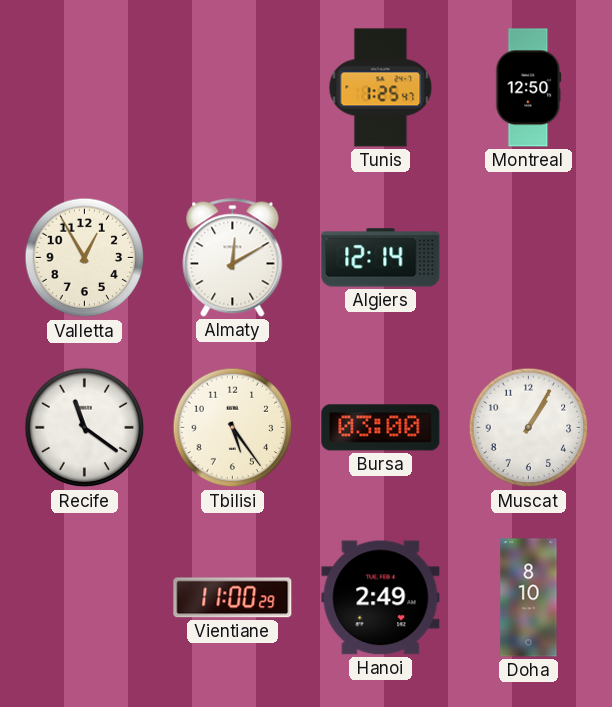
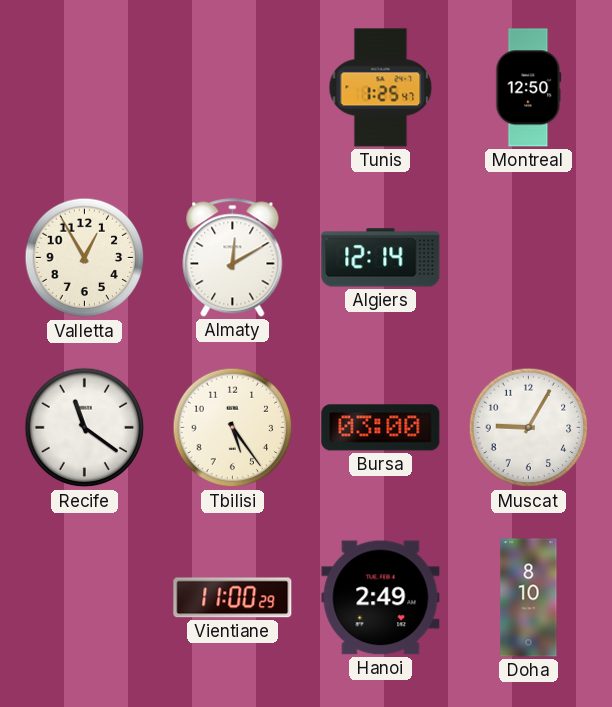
Muscat: 1:05 -> 9:05 (529, 428)
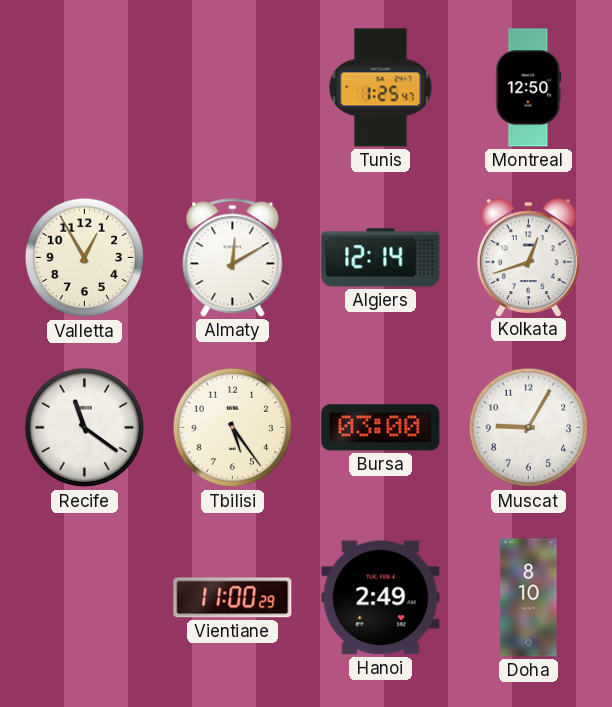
Kolkata: none -> 12:42 (529, 257)
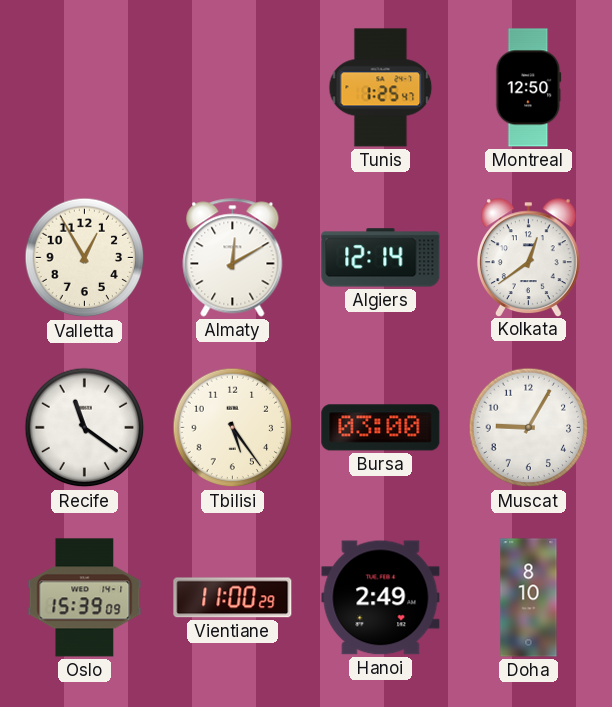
Kolkata: 12:42 -> 12:39 (529, 257)
Oslo: none -> 15:39 (85, 598)
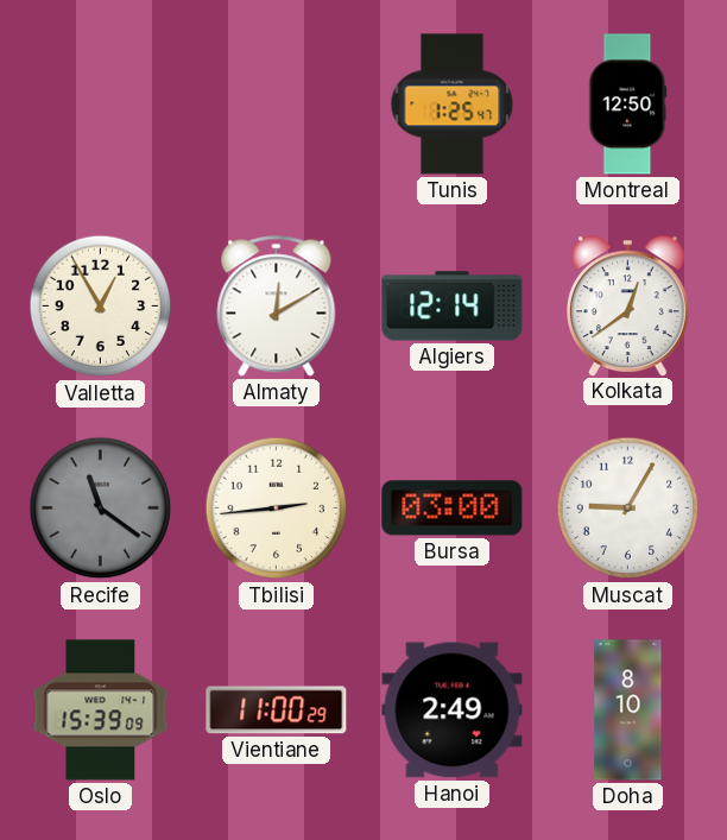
Recife dial: white -> grey (101, 509)
Tbilisi: 5:24 -> 2:44 (277, 509)
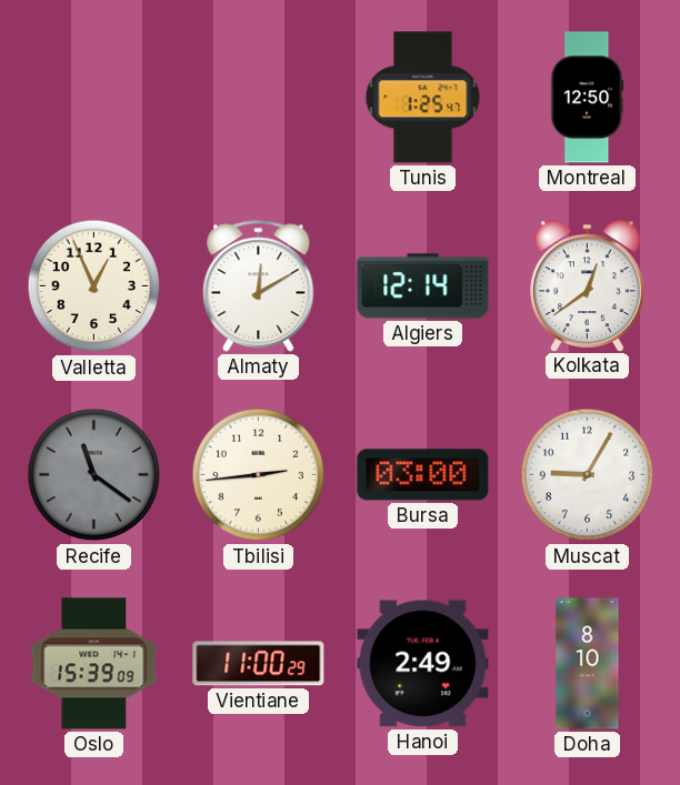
Valletta: 12:55 -> 12:56 (94, 286)
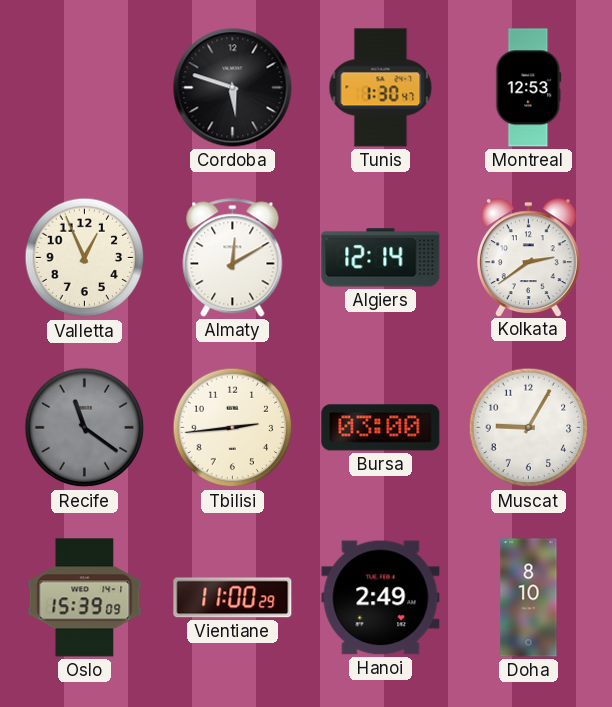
Cordoba: none -> 5:48 (233, 88)
Tunis: 1:25 -> 1:30 (381, 88)
Montreal: 12:50 -> 12:53 (529, 88)
Kolkata: 12:39 -> 2:39 (529, 257)
